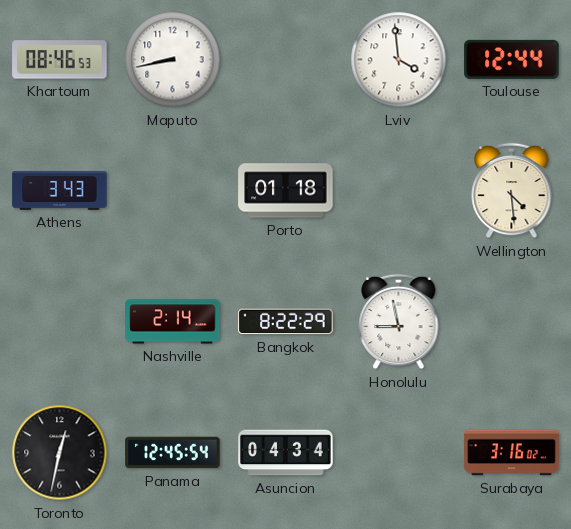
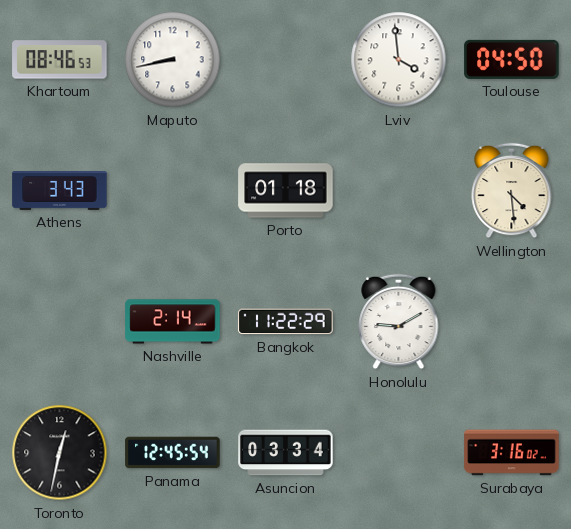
Toulouse: 12:44 -> 04:50 (512, 59)
Bangkok: 8:22 -> 11:22 (286, 322)
Honolulu: 8:58 -> 9:10 (399, 322)
Asuncion: 04:34 -> 03:34 (286, 453)
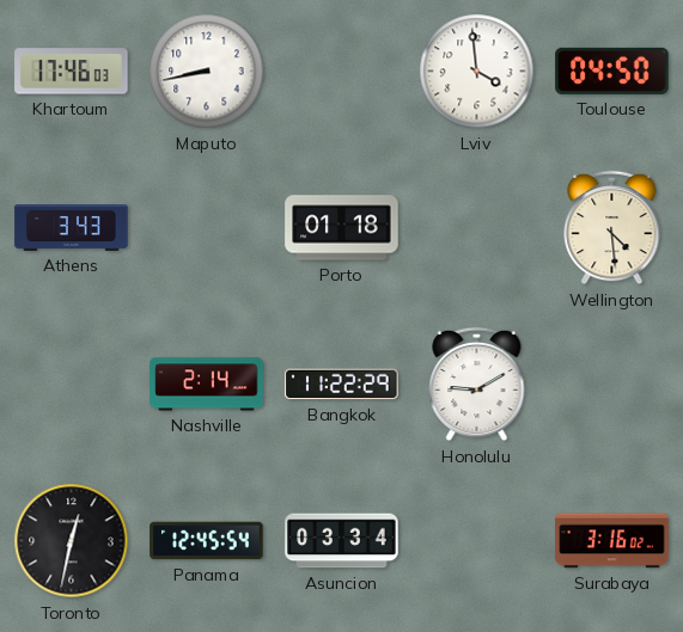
Khartoum: 08:46 -> 17:46 (72, 72)
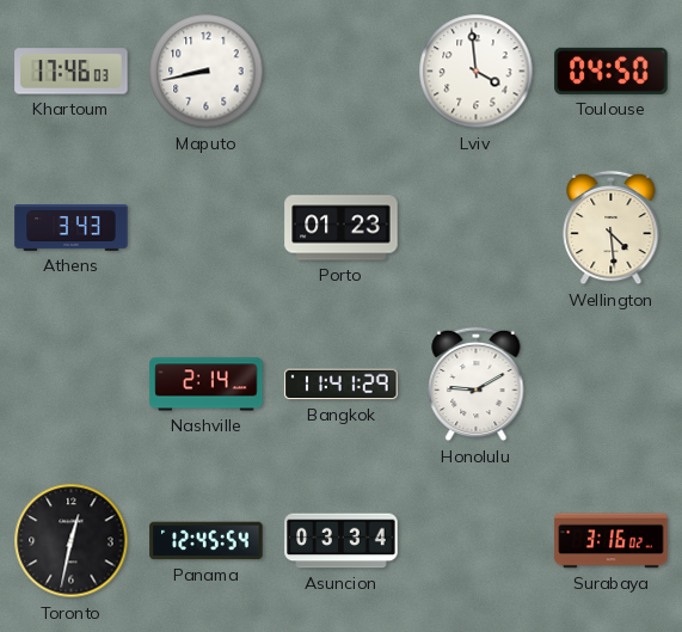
Porto: 01:18 -> 01:23 (342, 228)
Bangkok: 11:22 -> 11:41 (342, 385)
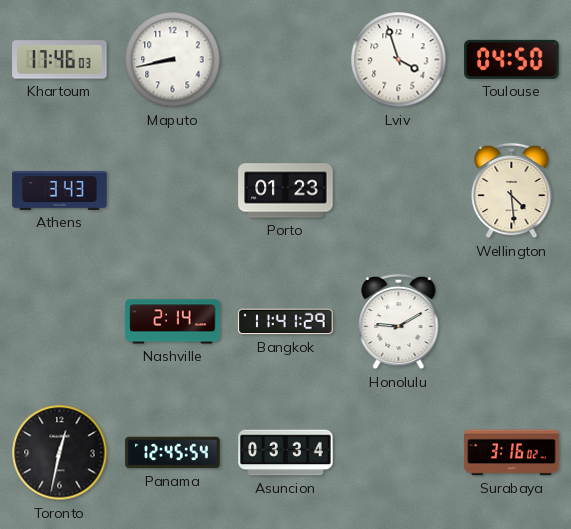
Lviv: 3:59 -> 3:57 (399, 60)
